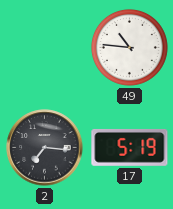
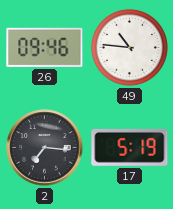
26: none -> 09:46 (45, 47)
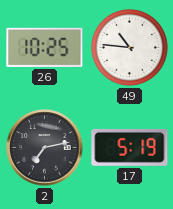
26: 09:46 -> 10:25 (45, 47)
2: 7:16 -> 7:13 (45, 148)
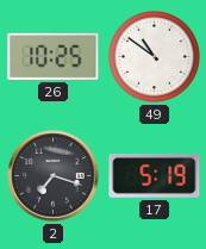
49: 10:46 -> 10:51 (154, 56)
2: 7:13 -> 7:18 (54, 176)
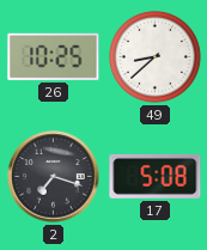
49: 10:51 -> 8:38 (154, 56)
17: 5:19 -> 5:08 (156, 176)
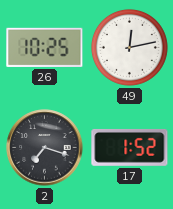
49: 8:38 -> 12:13 (129, 47)
17: 5:08 -> 1:52 (130, 147)
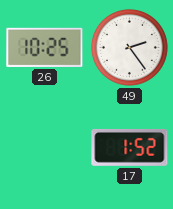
49: 12:13 -> 2:24 (129, 47)
2: 7:18 -> none (45, 148)
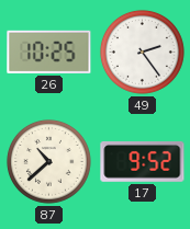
87: none -> 10:38 (48, 161)
17: 1:52 -> 9:52 (143, 161)
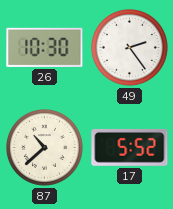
26: 10:25 -> 10:30 (45, 47)
17: 9:52 -> 5:52 (130, 147)
